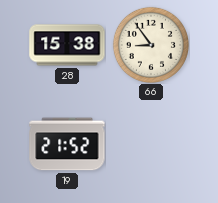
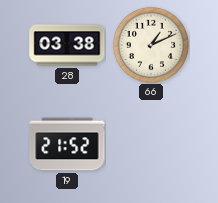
28: 15:38 -> 03:38 (67, 45)
66: 8:54 -> 1:11 (151, 45)
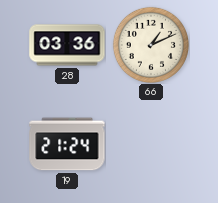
28: 03:38 -> 03:36 (67, 45)
19: 21:52 -> 21:24 (67, 144)
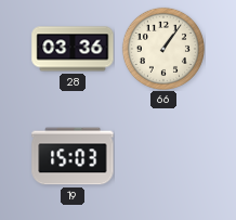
66: 1:11 -> 1:06 (163, 49)
19: 21:24 -> 15:03 (73, 156)
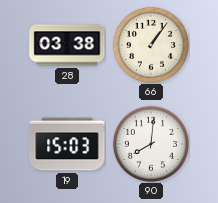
28: 03:36 -> 03:38 (67, 45)
90: none -> 8:01 (151, 144)
